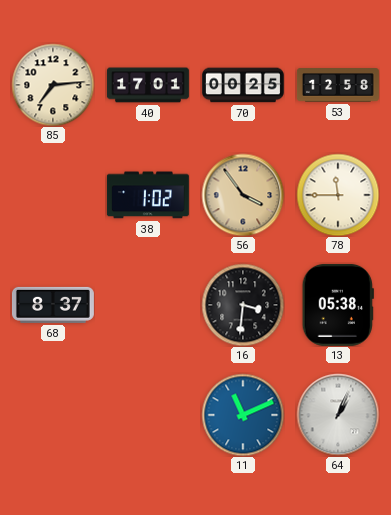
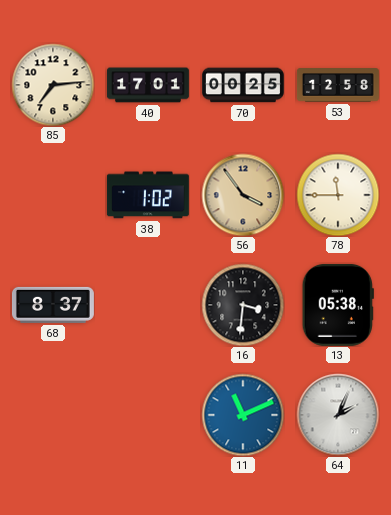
64: 1:04 -> 2:04 (338, 415)
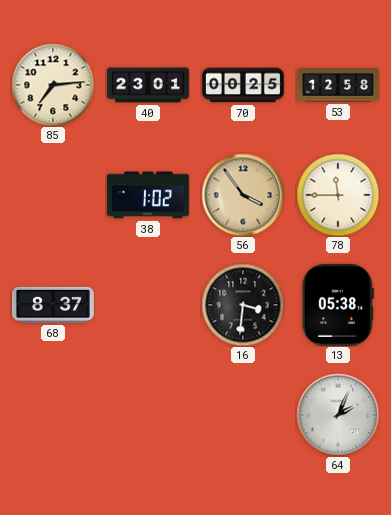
40: 17:01 -> 23:01 (148, 85)
11: 11:11 -> none (243, 415)
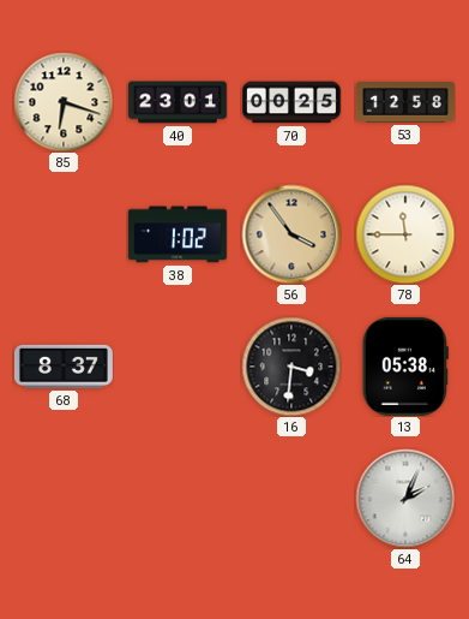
85: 7:14 -> 6:18 (64, 102)
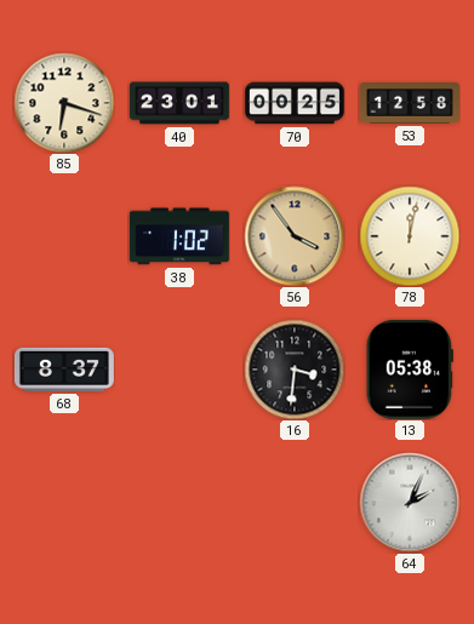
78: 11:45 -> 12:02 (410, 236)
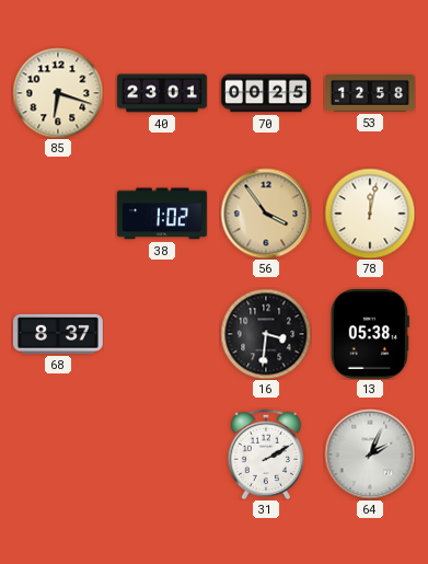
31: none -> 2:10 (265, 453)
